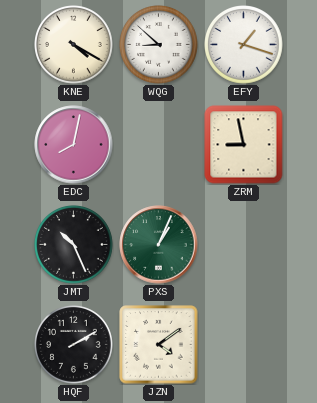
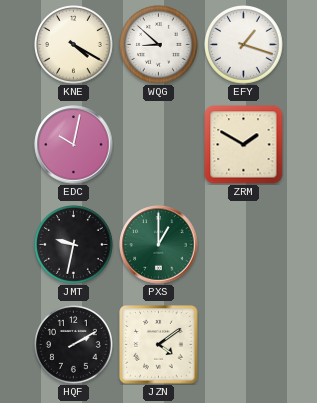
EDC: 8:02 -> 10:02 (74, 145)
ZRM: 8:58 -> 1:50 (244, 145)
JMT: 10:26 -> 9:32 (74, 245)
PXS: 1:04 -> 1:00 (159, 245)
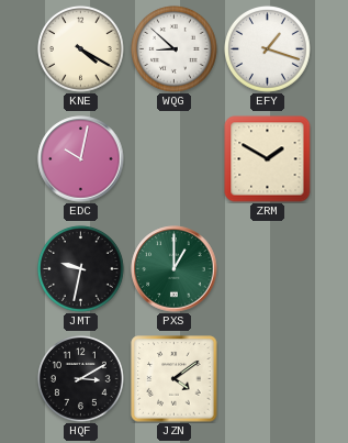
HQF: 2:10 -> 3:10 (81, 379)
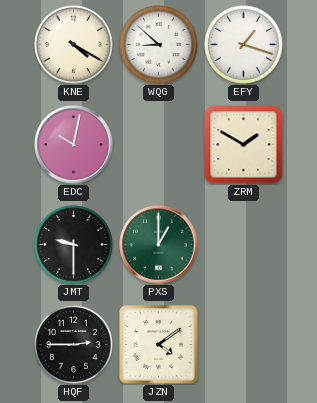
JMT: 9:32 -> 9:30 (74, 245)
HQF: 3:10 -> 2:45 (74, 345)
